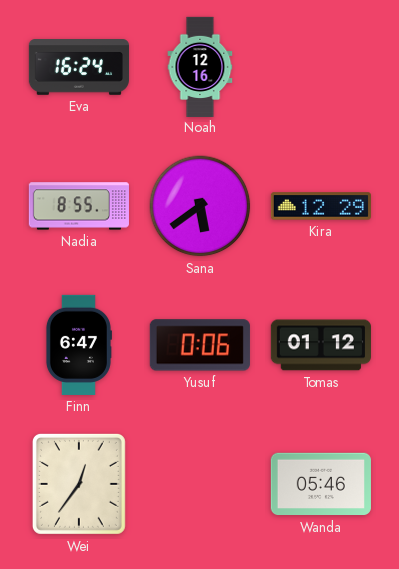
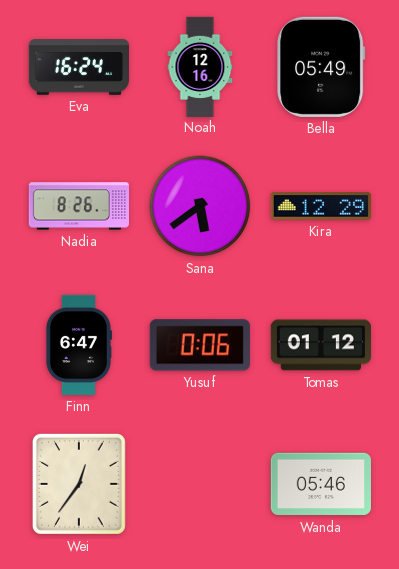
Bella: none -> 05:49 (321, 67)
Nadia: 8:55 -> 8:26 (79, 206)
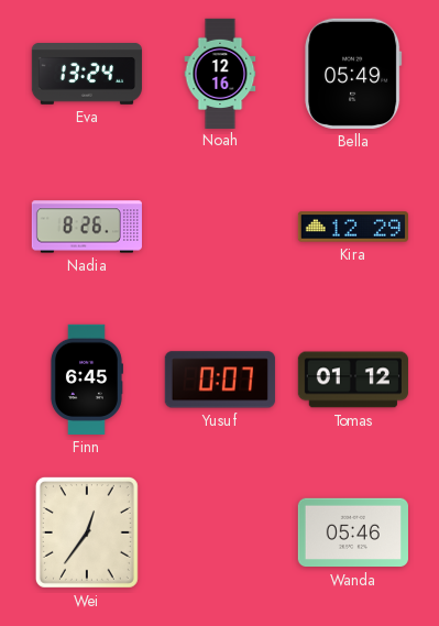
Eva: 16:24 -> 13:24 (86, 74)
Sana: 5:39 -> none (200, 206)
Finn: 6:47 -> 6:45 (86, 380)
Yusuf: 0:06 -> 0:07 (220, 380)
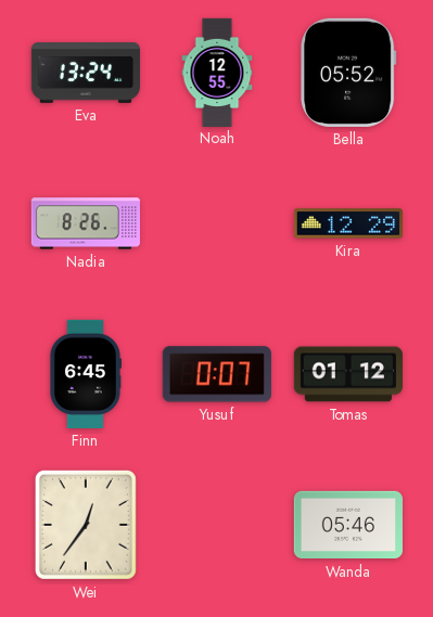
Noah: 12:16 -> 12:55 (217, 72)
Bella: 05:49 -> 05:52 (348, 73)
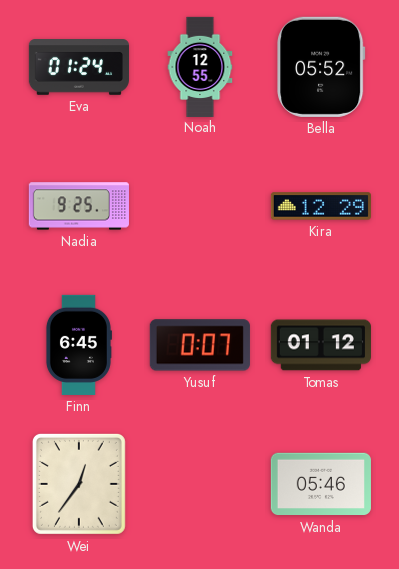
Eva: 13:24 -> 01:24 (78, 67)
Nadia: 8:26 -> 9:25 (79, 206)
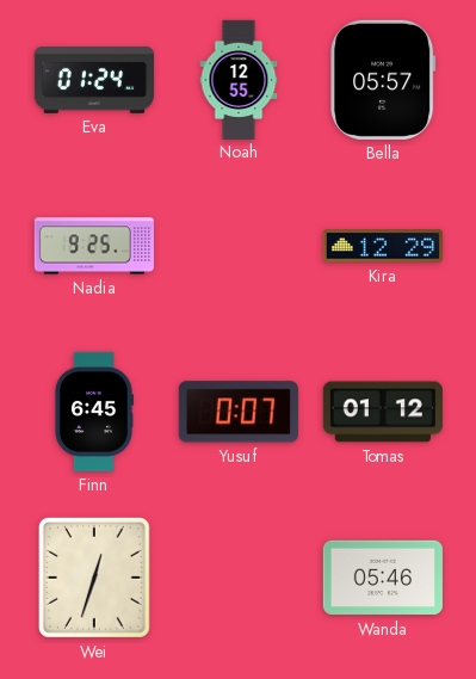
Bella: 05:52 -> 05:57 (383, 80)
Wei: 12:36 -> 12:33 (94, 578)
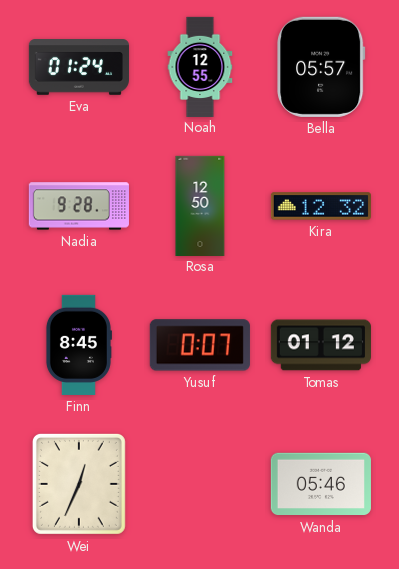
Nadia: 9:25 -> 9:28 (79, 206)
Rosa: none -> 12:50 (200, 205)
Kira: 12:29 -> 12:32 (321, 206)
Finn: 6:45 -> 8:45 (78, 345)
Wei: 12:33 -> 12:34 (79, 484)
